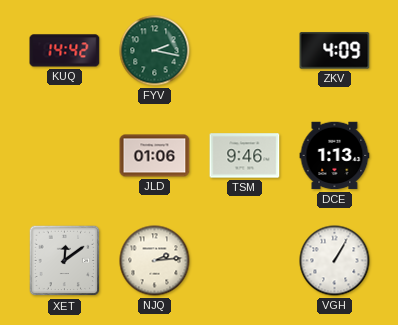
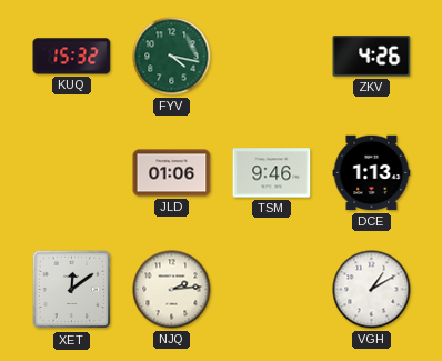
KUQ: 14:42 -> 15:32 (72, 57)
FYV: 2:17 -> 4:17 (172, 57)
ZKV: 4:09 -> 4:26 (372, 57)
VGH: 1:05 -> 1:10 (372, 290)
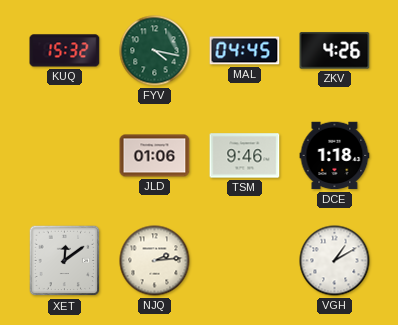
MAL: none -> 04:45 (245, 51)
DCE: 1:13 -> 1:18 (335, 156)
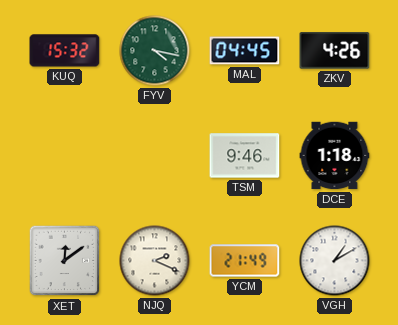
JLD: 01:06 -> none (155, 156)
NJQ: 2:14 -> 2:19 (155, 261)
YCM: none -> 21:49 (245, 261)
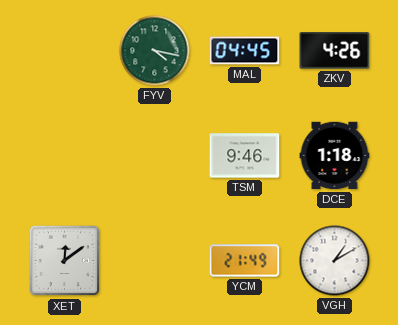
KUQ: 15:32 -> none (65, 51)
NJQ: 2:19 -> none (155, 261)
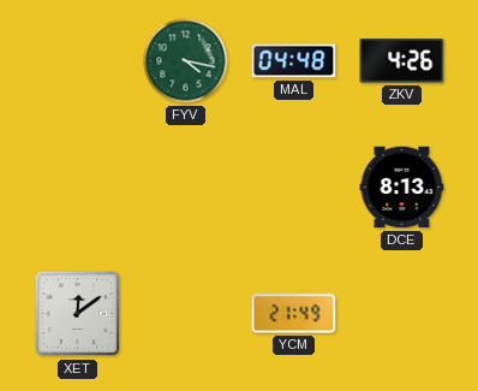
MAL: 04:45 -> 04:48 (294, 61)
TSM: 9:46 -> none (245, 156)
DCE: 1:18 -> 8:13 (402, 188)
VGH: 1:10 -> none (335, 261)
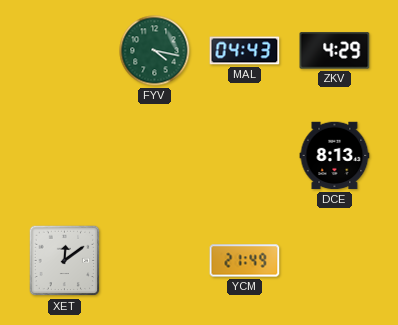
MAL: 04:48 -> 04:43 (245, 51)
ZKV: 4:26 -> 4:29 (335, 51)
